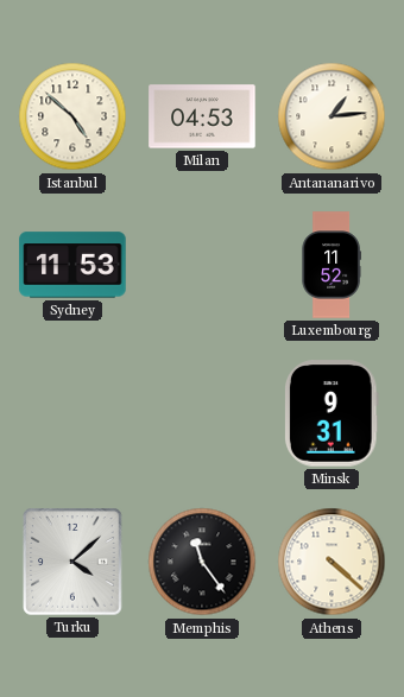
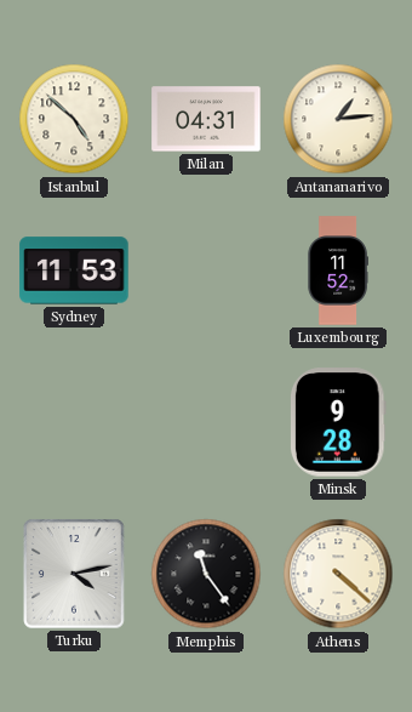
Milan: 04:53 -> 04:31 (206, 119)
Minsk: 9:31 -> 9:28 (338, 422)
Turku: 4:08 -> 4:13 (74, 574)
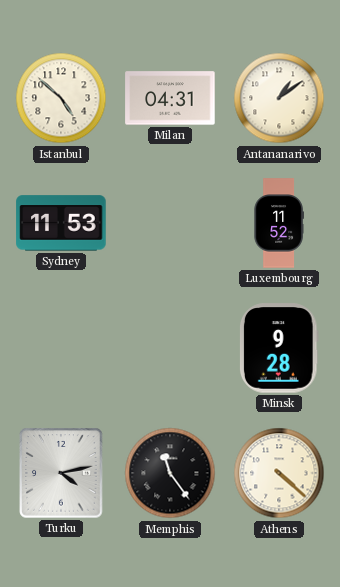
Antananarivo: 1:14 -> 1:09 (279, 98)
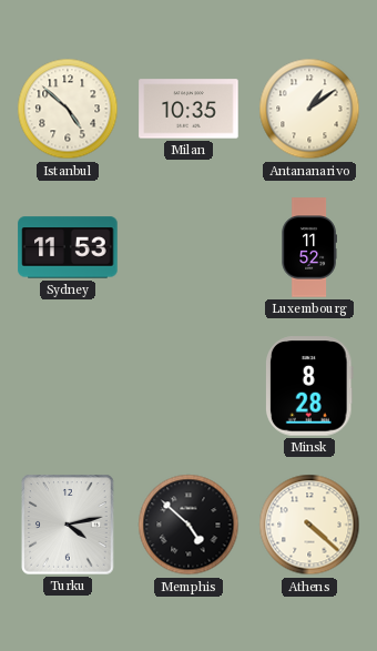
Milan: 04:31 -> 10:35 (188, 109)
Minsk: 9:28 -> 8:28 (309, 386)
Memphis: 11:24 -> 4:52 (188, 525)
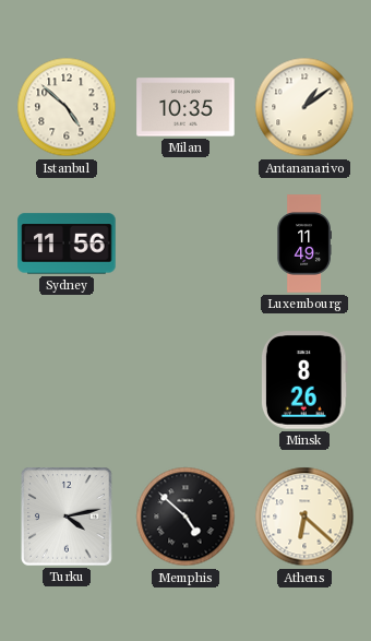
Sydney: 11:53 -> 11:56 (67, 244)
Luxembourg: 11:52 -> 11:49 (304, 244)
Minsk: 8:28 -> 8:26 (304, 380)
Athens: 4:22 -> 6:22 (304, 517)
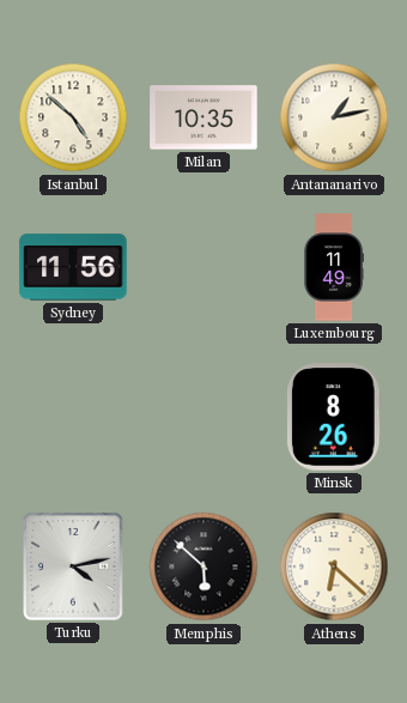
Antananarivo: 1:09 -> 1:13 (334, 117)
Memphis: 4:52 -> 5:52 (203, 566)
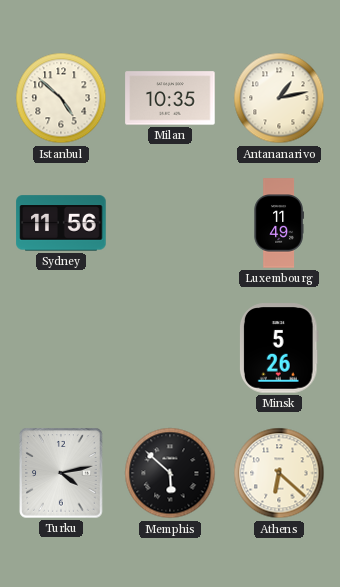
Minsk: 8:26 -> 5:26 (279, 348)
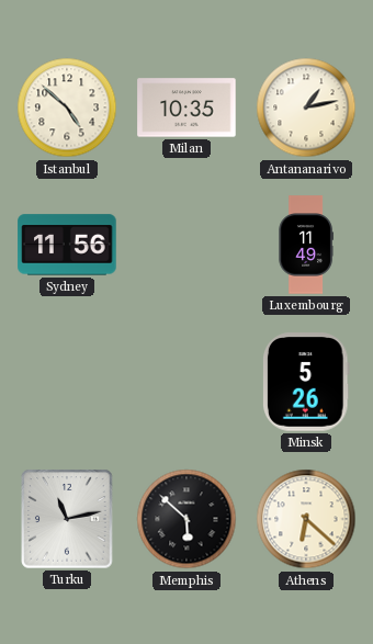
Turku: 4:13 -> 11:13 (67, 519)
